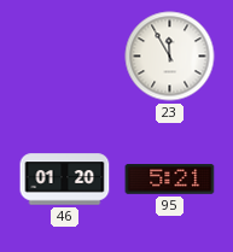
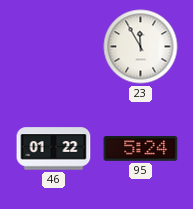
46: 01:20 -> 01:22 (54, 149)
95: 5:21 -> 5:24 (141, 149)
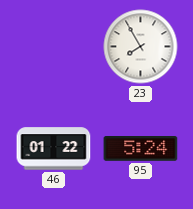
23: 11:55 -> 7:55 (141, 47)
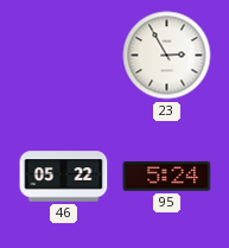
23: 7:55 -> 2:55 (167, 56)
46: 01:22 -> 05:22 (64, 177)
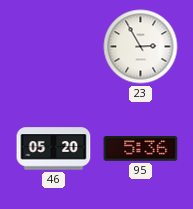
46: 05:22 -> 05:20 (54, 149)
95: 5:24 -> 5:36 (141, 149)
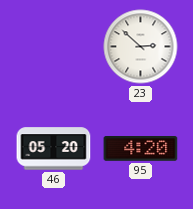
23: 2:55 -> 2:52 (141, 47)
95: 5:36 -> 4:20 (141, 149)
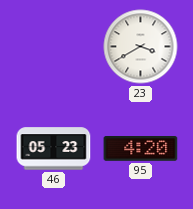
23: 2:52 -> 3:40 (141, 47)
46: 05:20 -> 05:23 (54, 149)
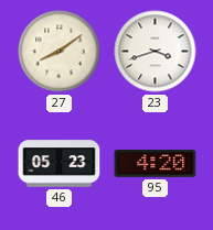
27: none -> 8:09 (60, 52)
23: 3:40 -> 3:42 (156, 52)
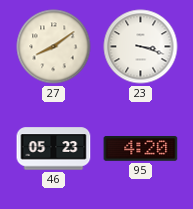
23: 3:42 -> 3:18 (141, 47)
